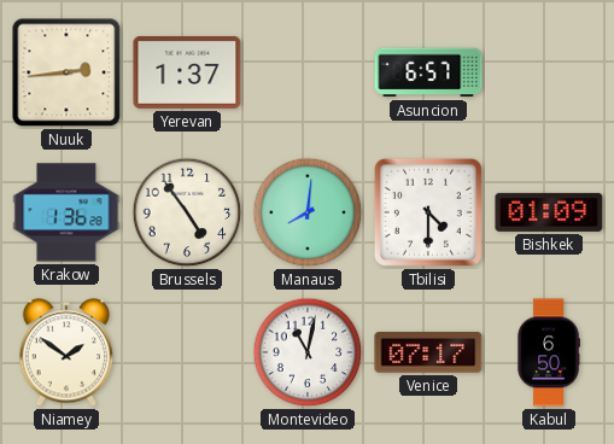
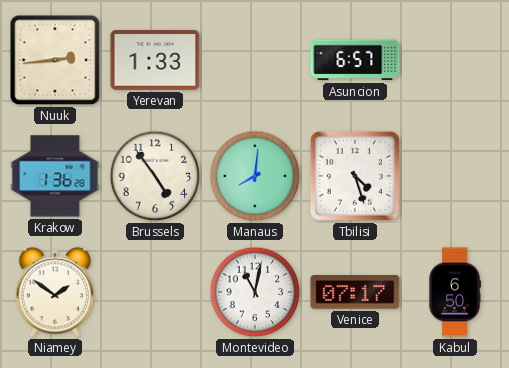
Yerevan: 1:37 -> 1:33 (155, 60)
Tbilisi: 4:30 -> 4:27 (355, 176)
Bishkek: 01:09 -> none (549, 212)
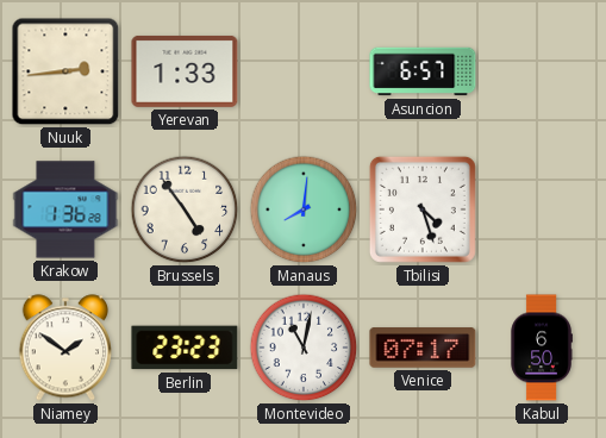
Berlin: none -> 23:23 (185, 348)
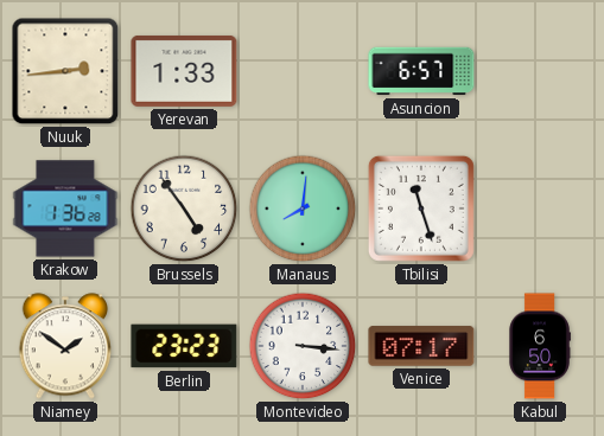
Tbilisi: 4:27 -> 11:27 (421, 209)
Montevideo: 11:02 -> 3:16 (303, 346)
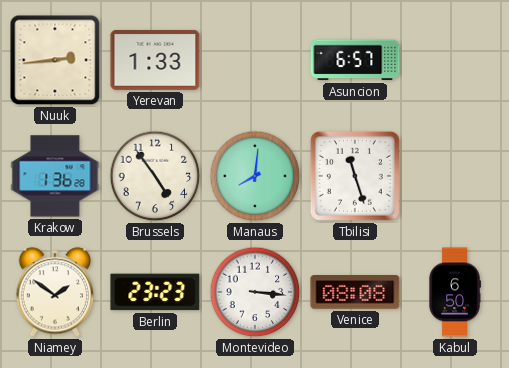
Venice: 07:17 -> 08:08 (355, 292)
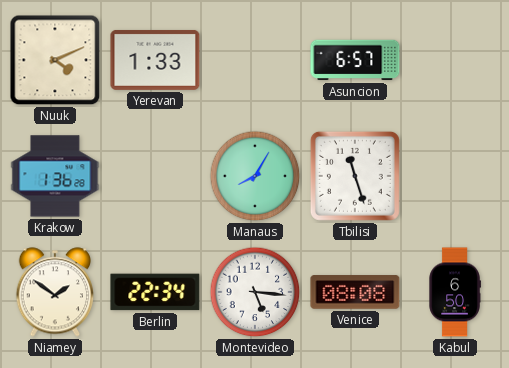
Nuuk: 2:44 -> 4:11 (55, 60)
Brussels: 4:54 -> none (155, 176)
Manaus: 8:01 -> 8:05 (255, 176)
Berlin: 23:23 -> 22:34 (155, 292)
Montevideo: 3:16 -> 5:16 (255, 292)
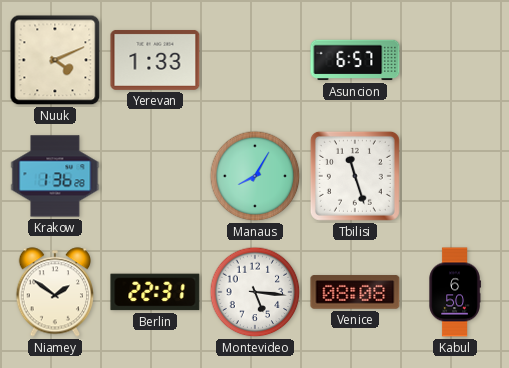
Berlin: 22:34 -> 22:31 (155, 292)
